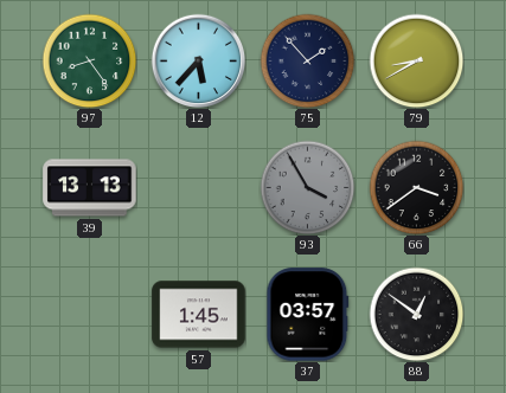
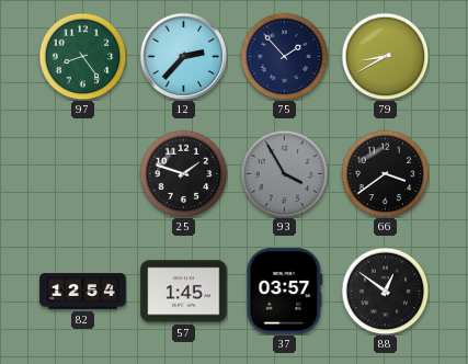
12: 5:37 -> 2:37 (183, 56)
39: 13:13 -> none (90, 188)
25: none -> 1:48 (183, 173)
82: none -> 12:54 (83, 292)
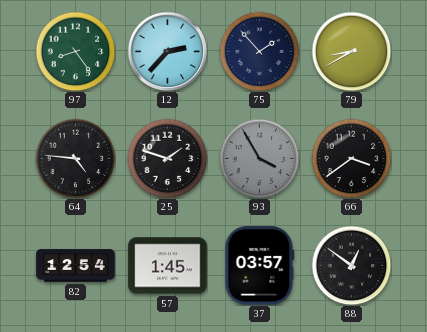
64: none -> 4:46 (75, 158)
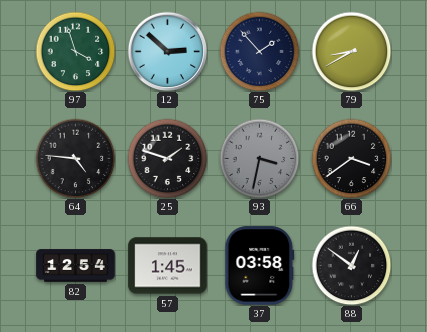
97: 8:24 -> 3:57 (75, 51)
12: 2:37 -> 2:52 (167, 51)
93: 3:55 -> 3:32 (259, 158)
37: 03:57 -> 03:58 (260, 266)
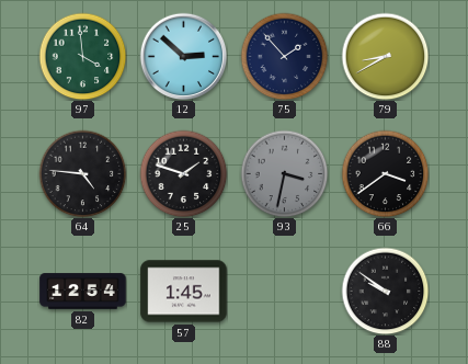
97: 3:57 -> 3:59 (82, 56)
37: 03:58 -> none (260, 266)
88: 12:51 -> 9:51 (385, 291)
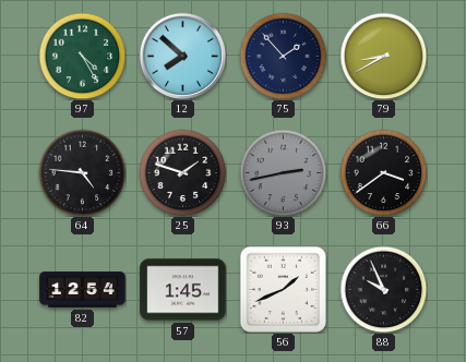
97: 3:59 -> 4:25 (82, 56)
12: 2:52 -> 7:52 (182, 56)
93: 3:32 -> 2:43 (283, 172)
56: none -> 1:41 (283, 289)
88: 9:51 -> 9:56 (383, 289)
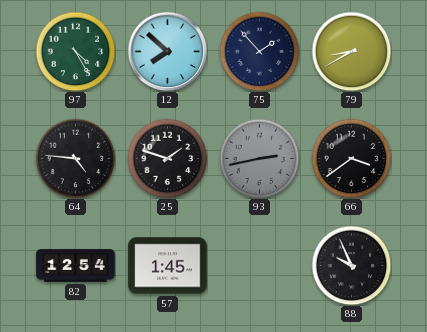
56: 1:41 -> none (283, 289)
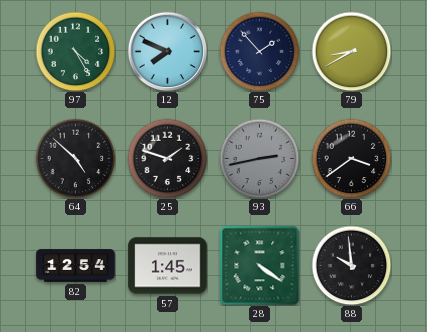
12: 7:52 -> 7:49 (167, 51)
64: 4:46 -> 4:52 (75, 158)
28: none -> 4:21 (259, 265)
88: 9:56 -> 9:59 (351, 265)
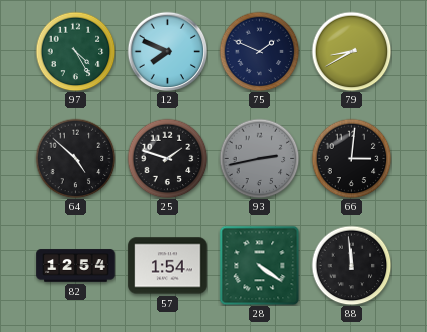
75: 1:53 -> 1:49 (259, 51)
66: 3:39 -> 3:01 (351, 158)
57: 1:45 -> 1:54 (168, 266)
88: 9:59 -> 11:59 (351, 265)
